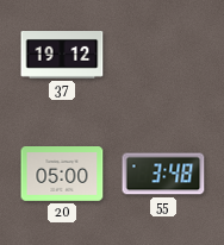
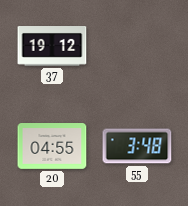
20: 05:00 -> 04:55 (52, 147)
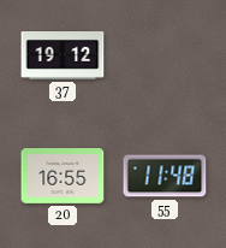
20: 04:55 -> 16:55 (63, 177)
55: 3:48 -> 11:48 (165, 176)
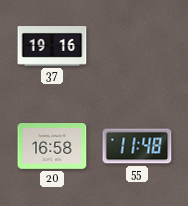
37: 19:12 -> 19:16 (52, 47)
20: 16:55 -> 16:58 (52, 147)
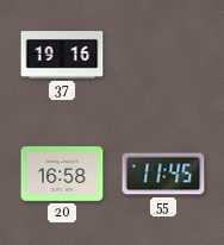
55: 11:48 -> 11:45 (163, 174)
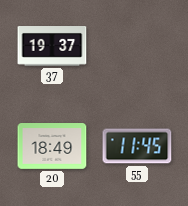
37: 19:16 -> 19:37 (52, 47)
20: 16:58 -> 18:49 (52, 147)
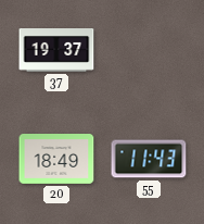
55: 11:45 -> 11:43 (149, 159)
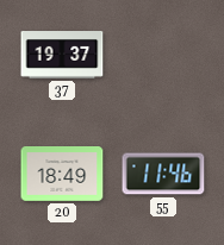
55: 11:43 -> 11:46 (163, 174)
